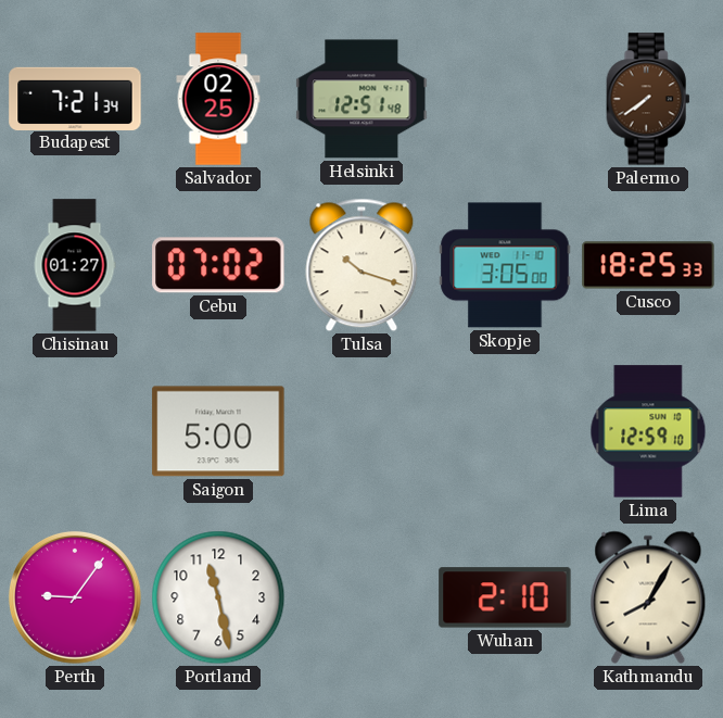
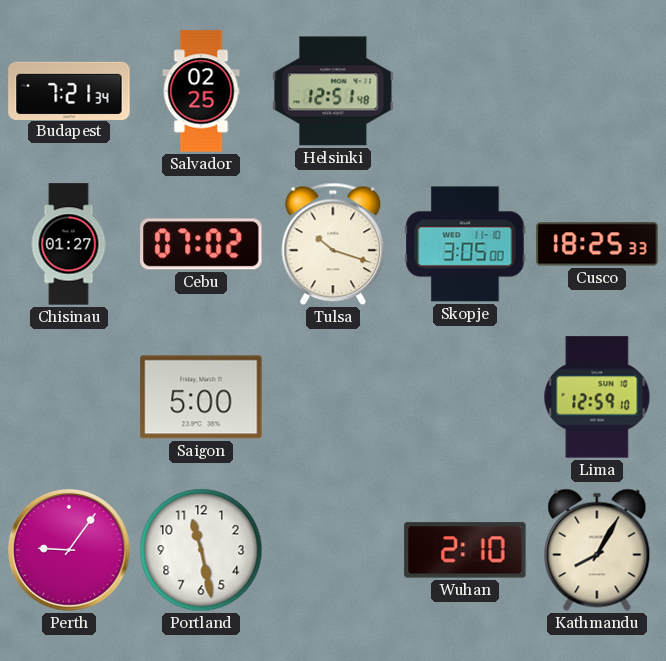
Palermo: 7:39 -> none (648, 99)
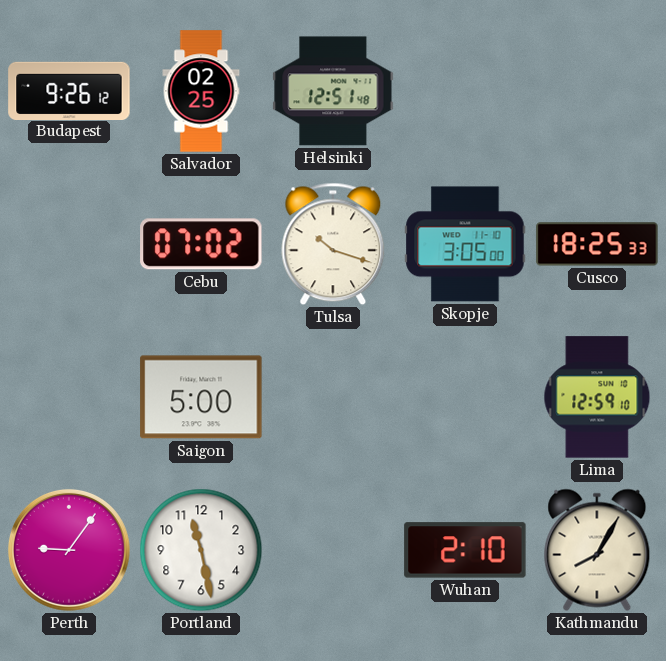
Budapest: 7:21 -> 9:26 (69, 90)
Chisinau: 01:27 -> none (69, 244)
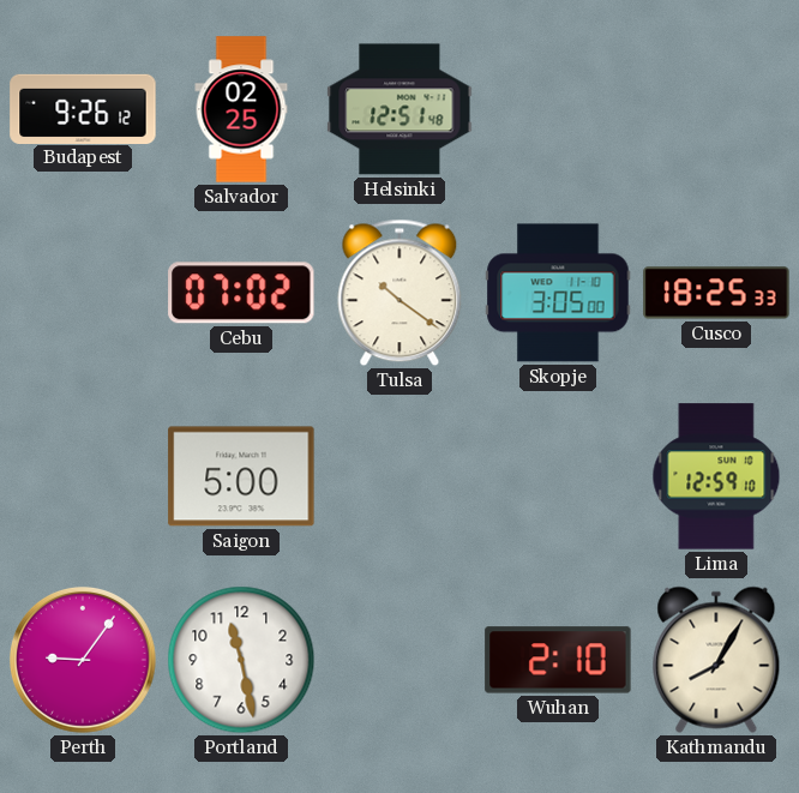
Tulsa: 10:18 -> 10:21 (400, 293)
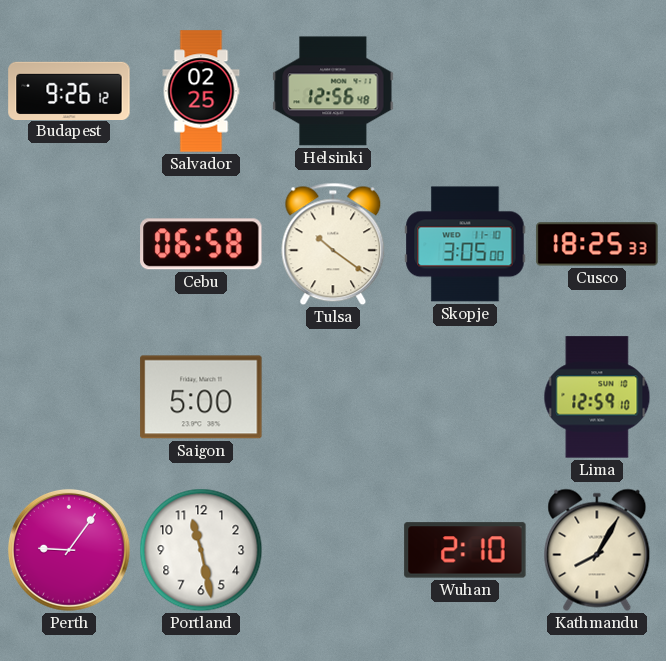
Helsinki: 12:51 -> 12:56 (333, 91)
Cebu: 07:02 -> 06:58 (201, 244)
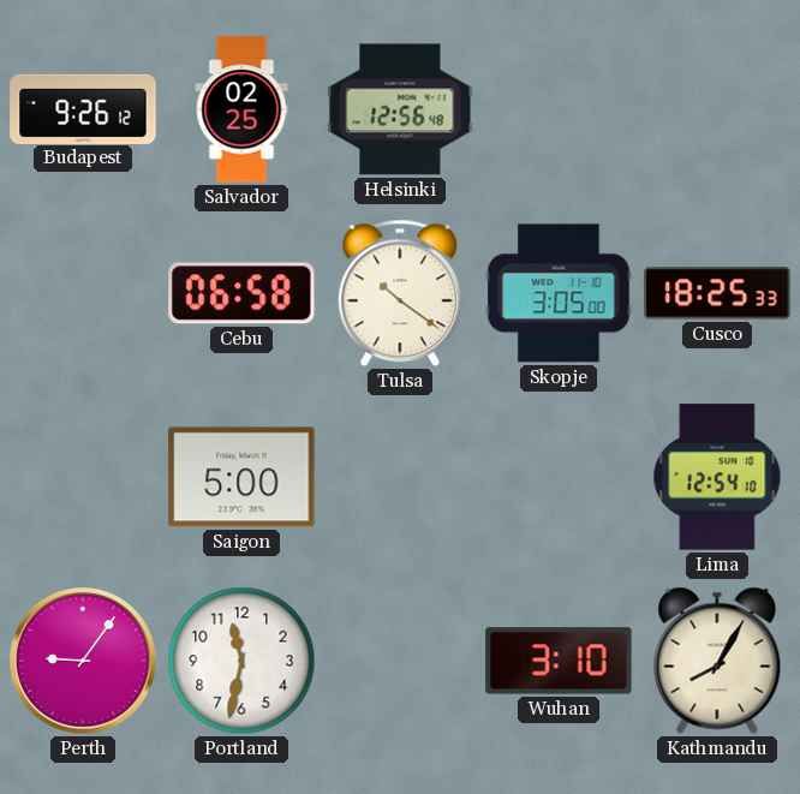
Lima: 12:59 -> 12:54 (717, 477)
Portland: 11:28 -> 11:32 (241, 661)
Wuhan: 2:10 -> 3:10 (559, 661)
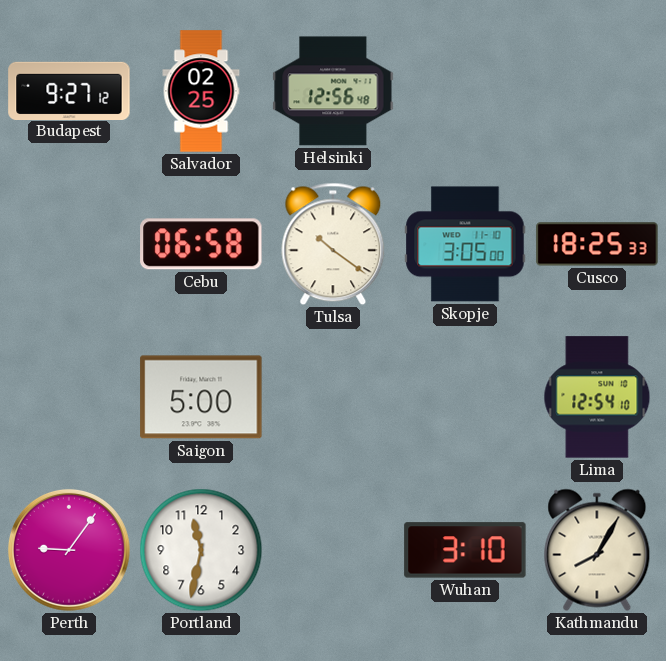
Budapest: 9:26 -> 9:27 (69, 90)
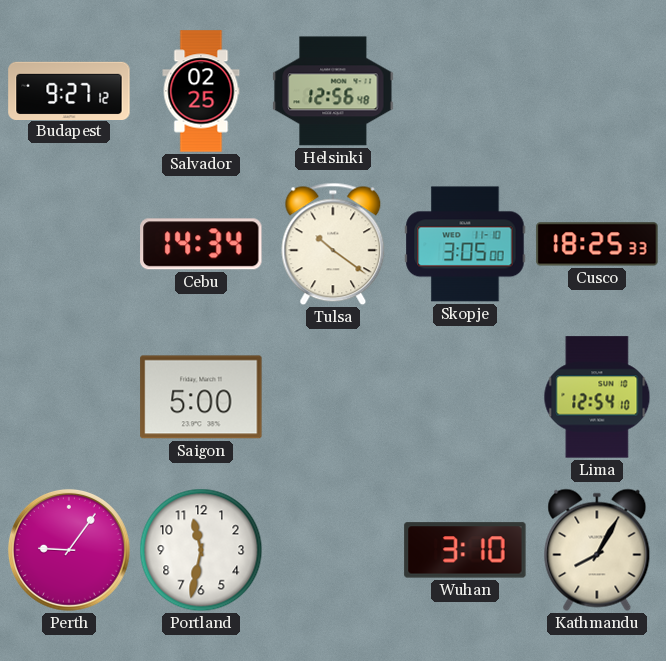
Cebu: 06:58 -> 14:34 (201, 244)
